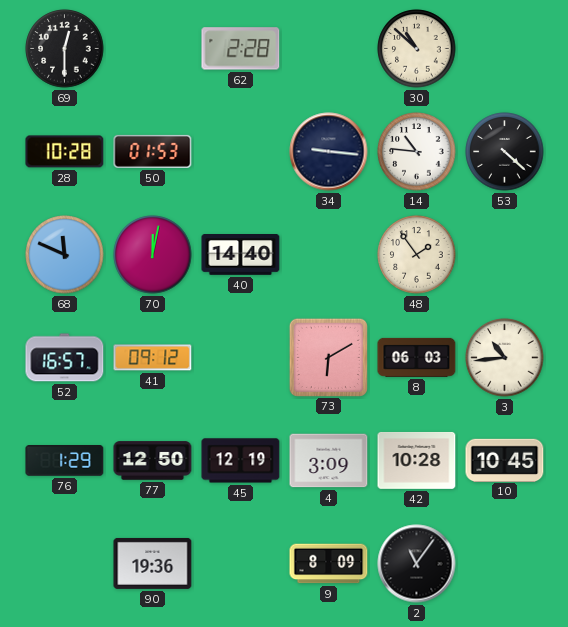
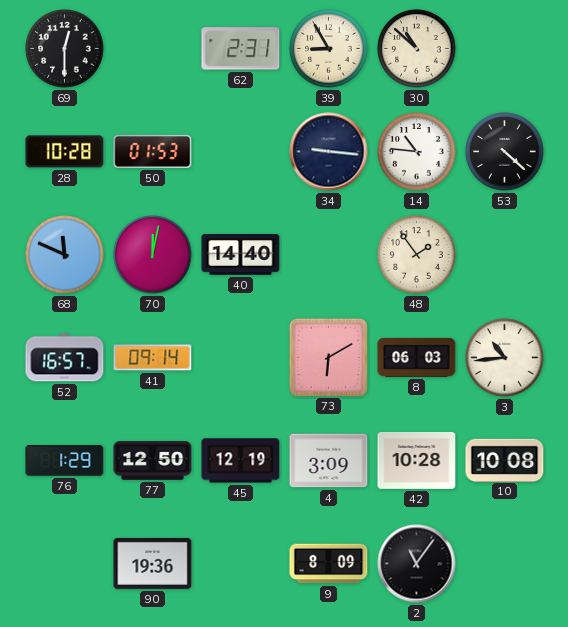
62: 2:28 -> 2:31 (241, 49)
39: none -> 8:55 (329, 49)
41: 09:12 -> 09:14 (153, 358)
10: 10:45 -> 10:08 (505, 460)
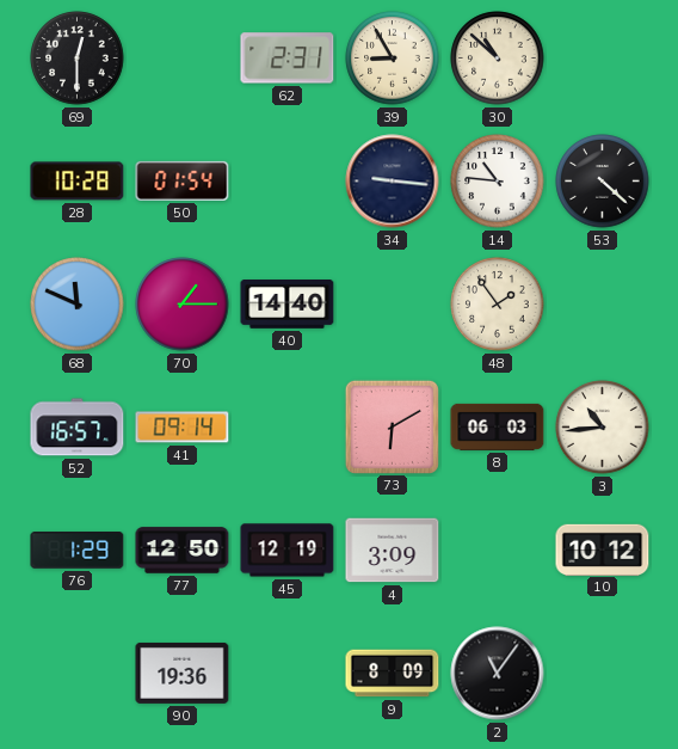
50: 01:53 -> 01:54 (183, 180)
70: 12:02 -> 1:15 (183, 305)
42: 10:28 -> none (417, 460)
10: 10:08 -> 10:12 (603, 550)
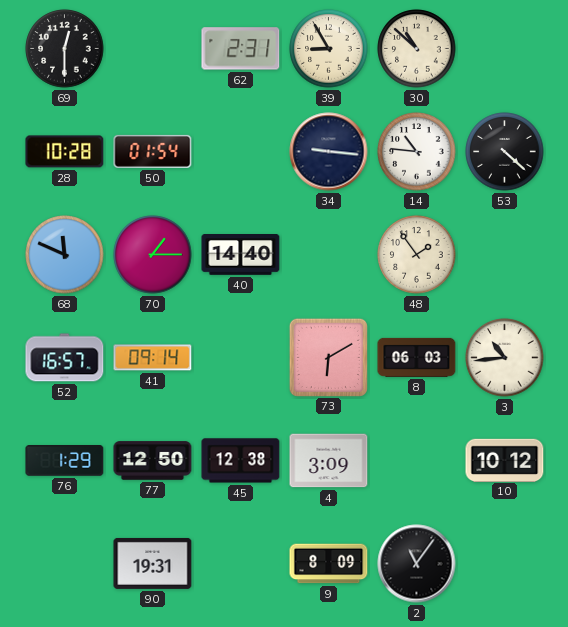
45: 12:19 -> 12:38 (241, 461)
90: 19:36 -> 19:31 (153, 563)
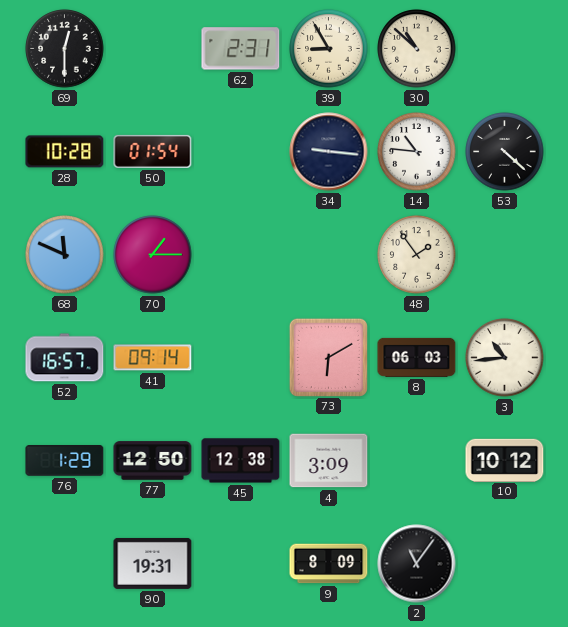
40: 14:40 -> none (241, 255)
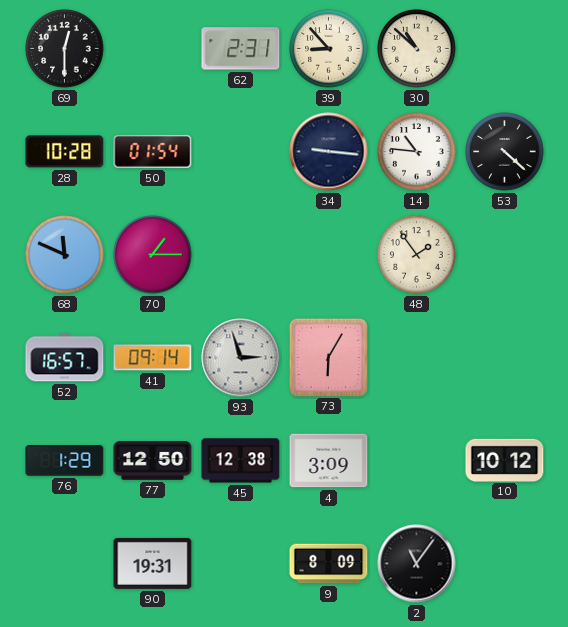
39: 8:55 -> 8:53 (329, 49)
93: none -> 2:57 (241, 358)
73: 6:10 -> 6:05 (328, 357)
8: 06:03 -> none (417, 357)
3: 10:44 -> none (505, 358)
